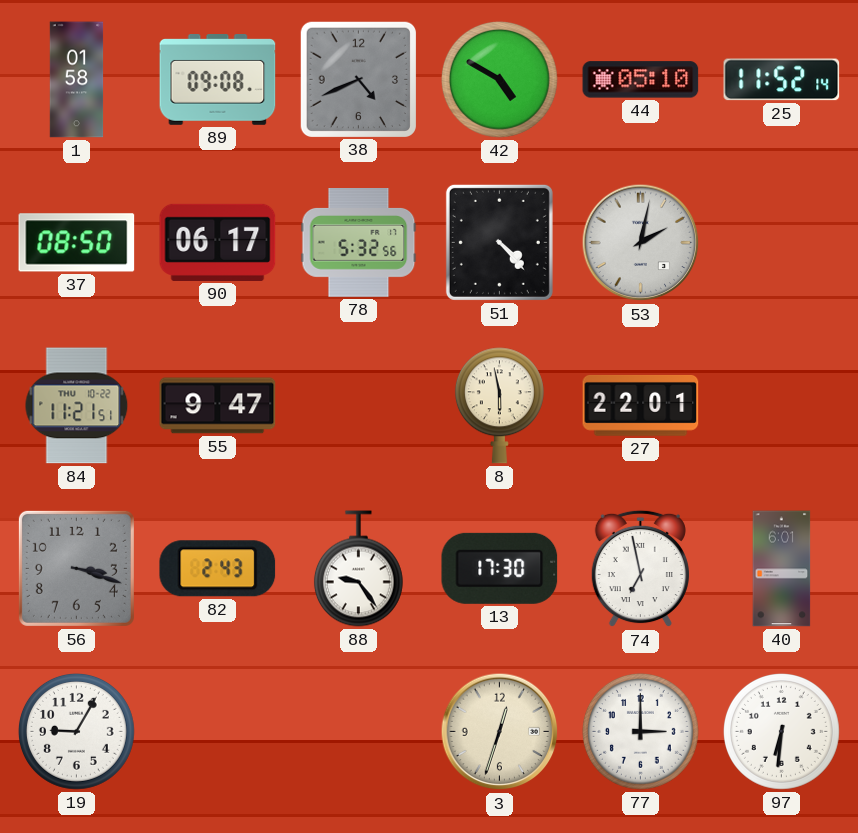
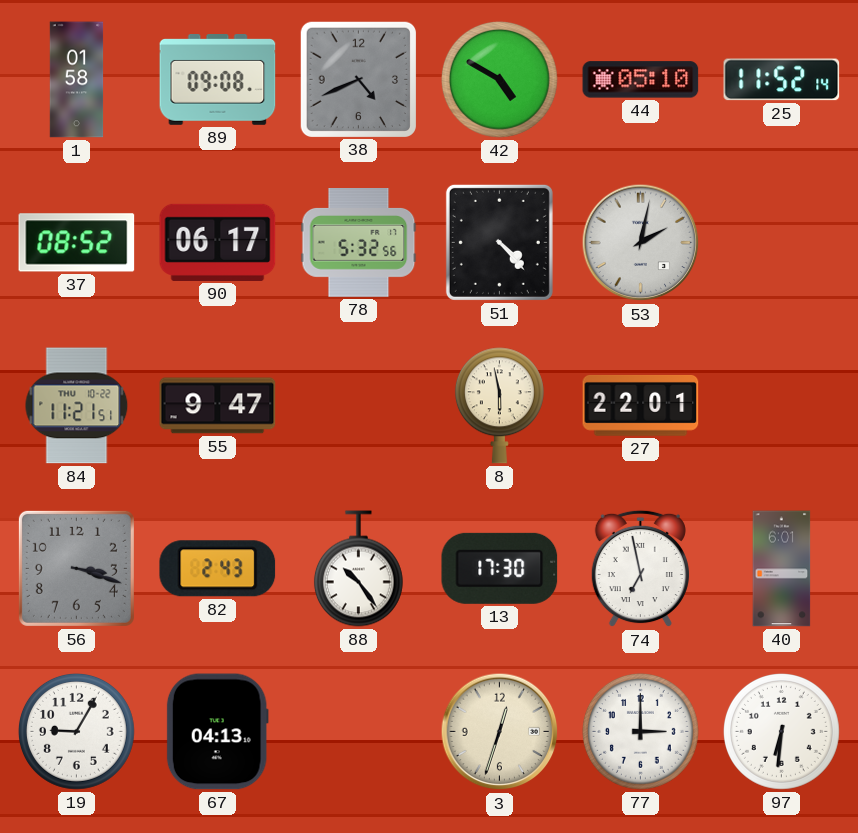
37: 08:50 -> 08:52 (77, 243)
88: 9:24 -> 10:24 (358, 569)
67: none -> 04:13 (217, 732)
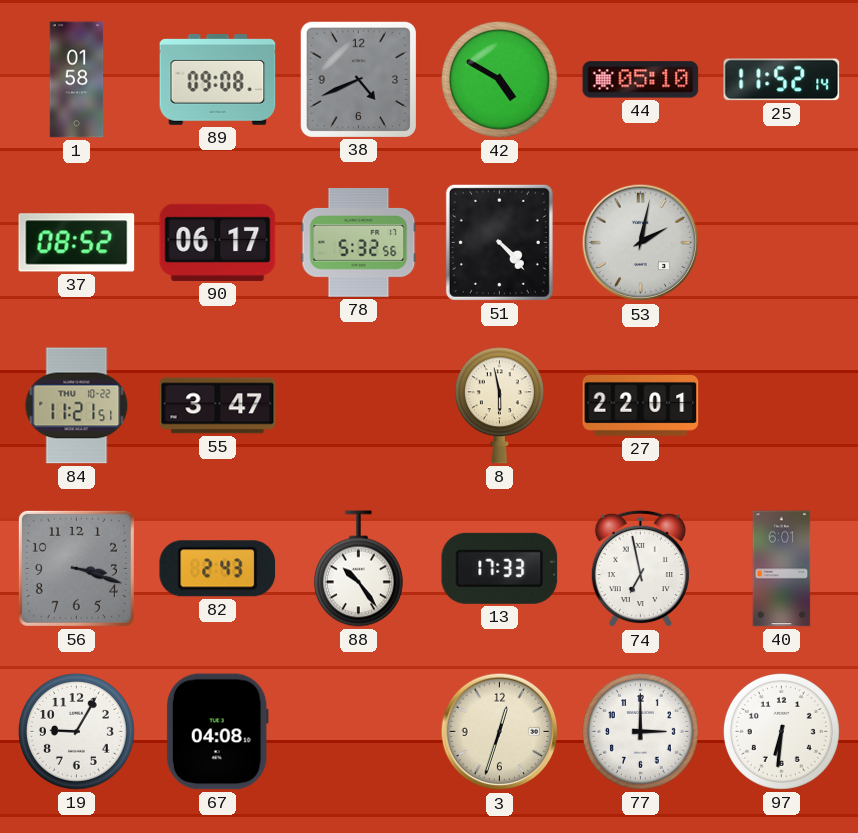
55: 9:47 -> 3:47 (218, 406)
13: 17:30 -> 17:33 (500, 568)
67: 04:13 -> 04:08 (217, 732)
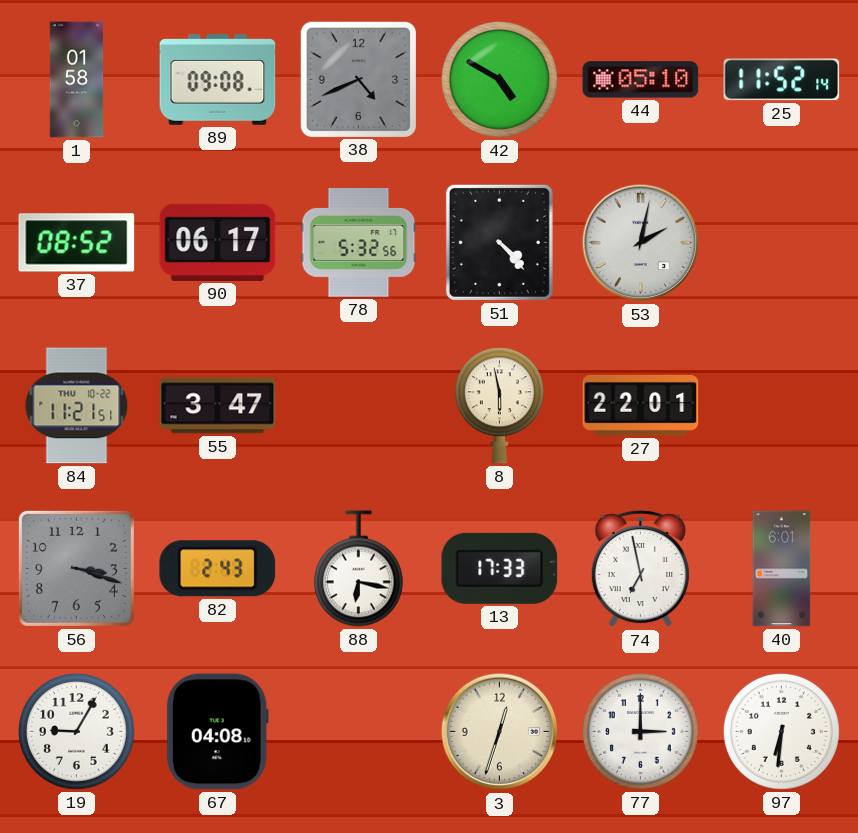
88: 10:24 -> 6:17 (358, 569)
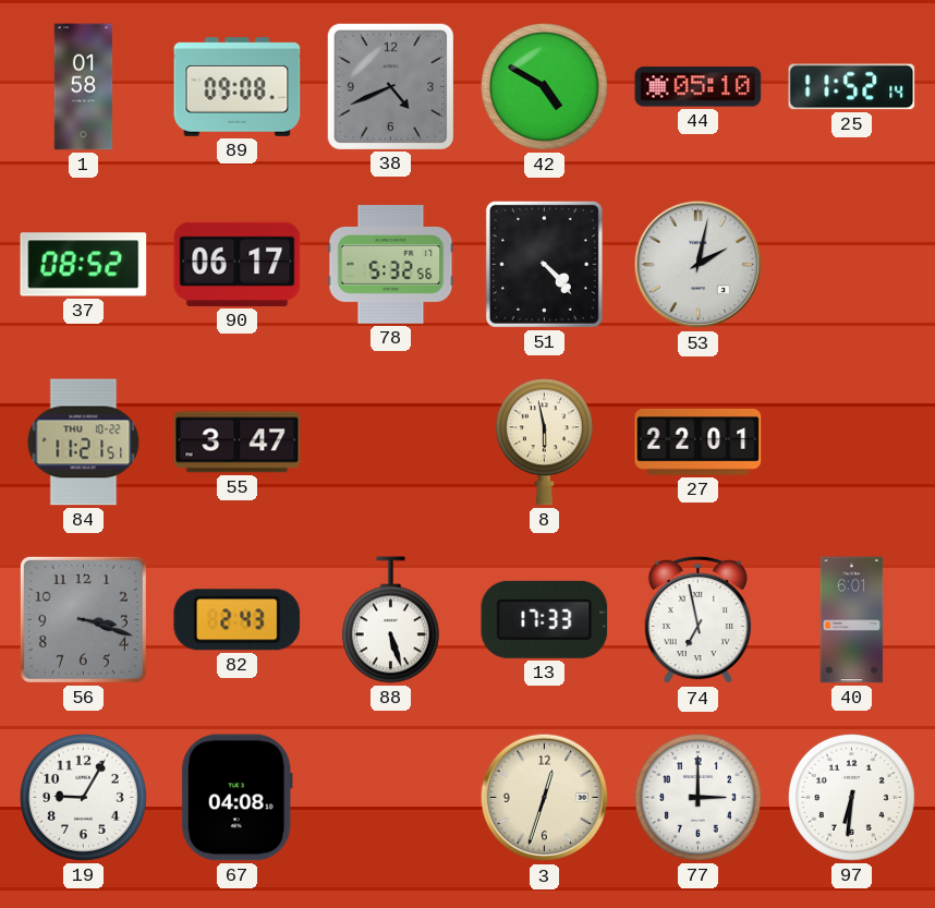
88: 6:17 -> 5:27 (390, 620)
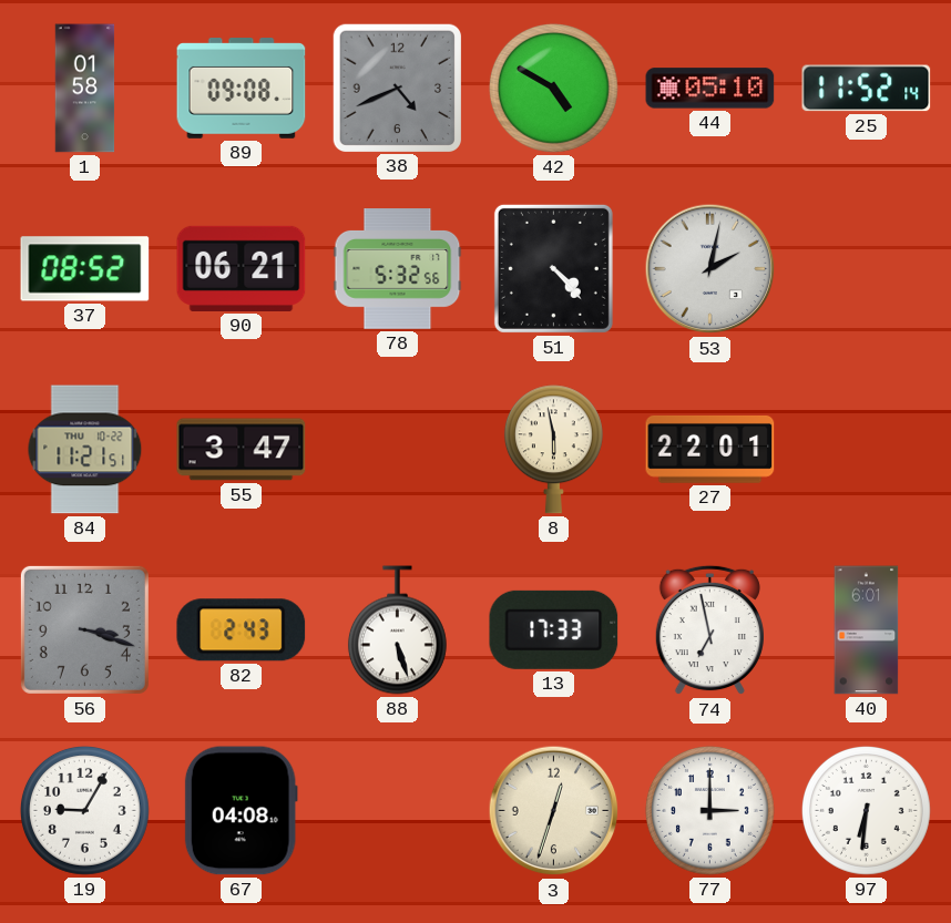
90: 06:17 -> 06:21 (242, 268)
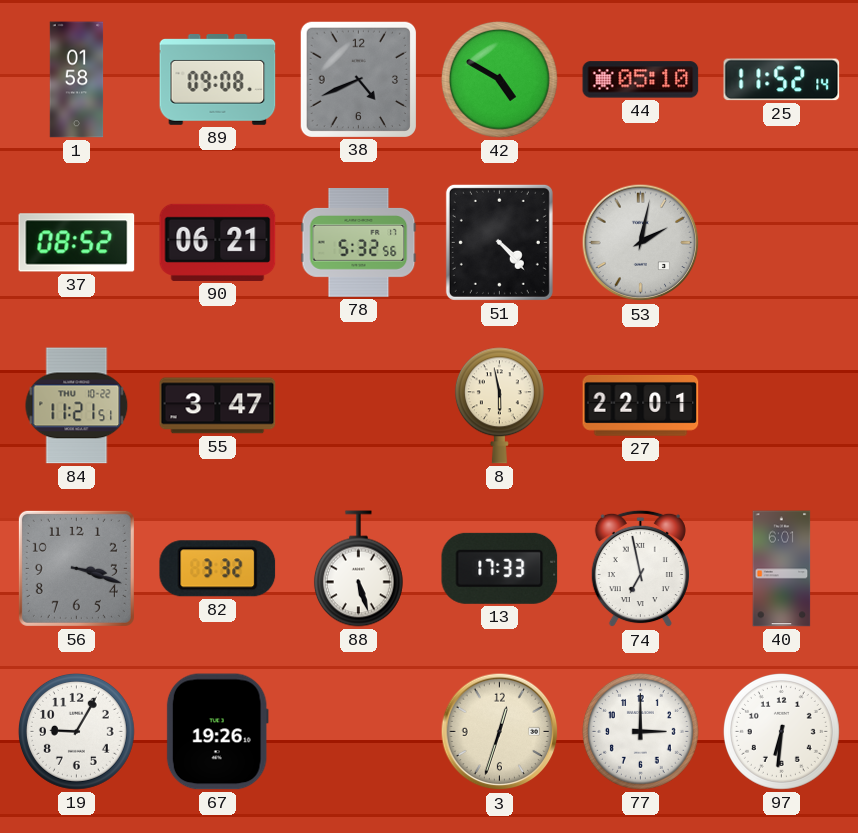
82: 2:43 -> 3:32 (218, 569)
67: 04:08 -> 19:26 (217, 732)
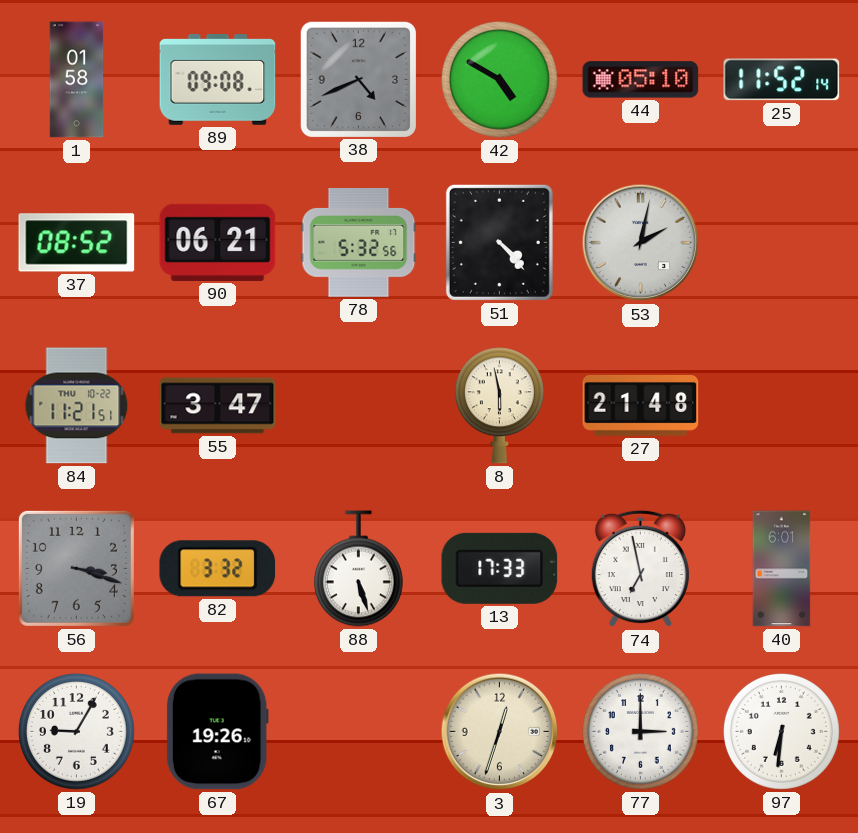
27: 22:01 -> 21:48 (641, 405)
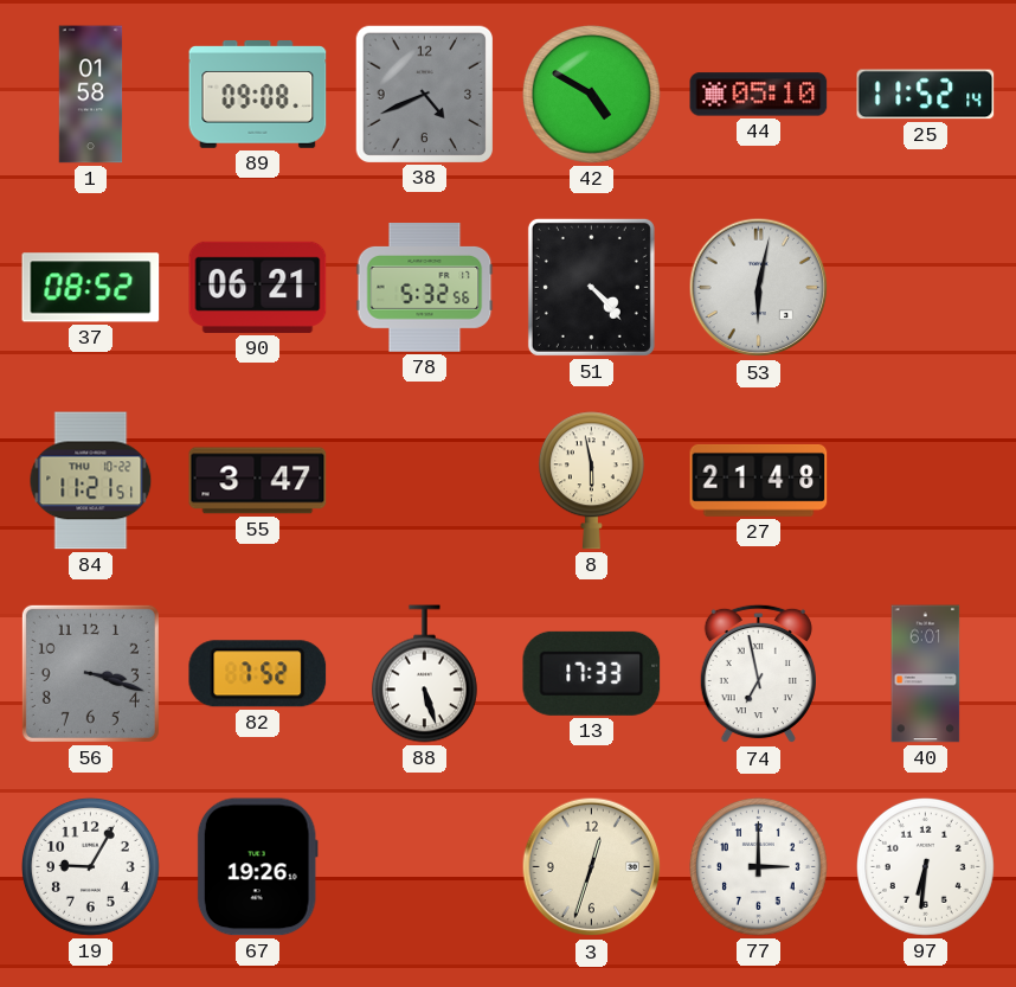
53: 2:02 -> 6:02 (759, 288)
82: 3:32 -> 7:52 (258, 674)
